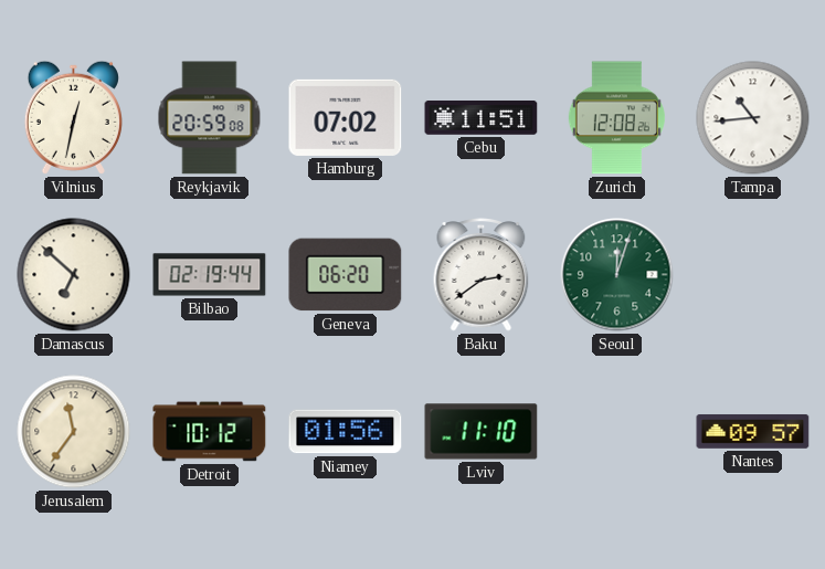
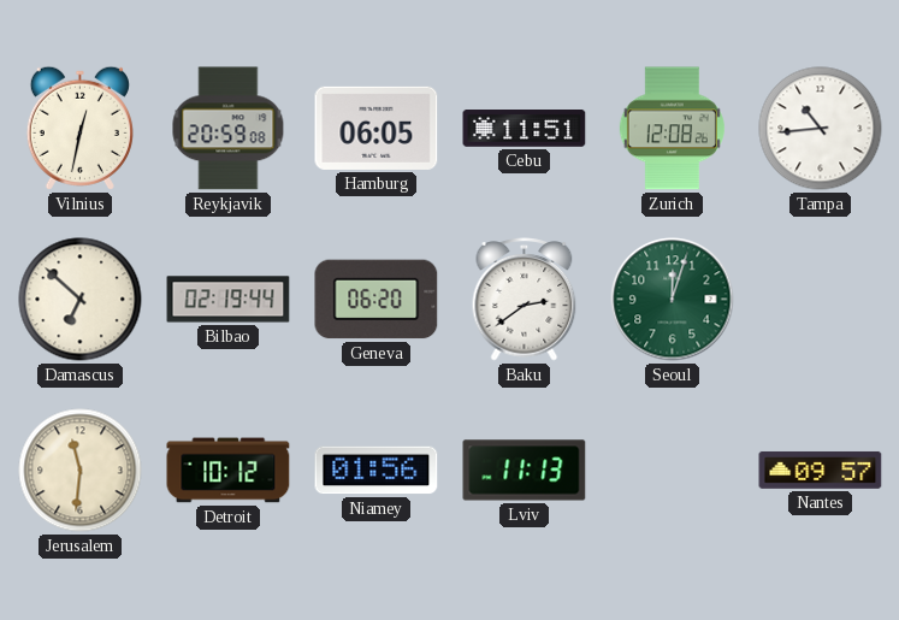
Hamburg: 07:02 -> 06:05 (377, 128)
Jerusalem: 11:36 -> 11:31 (81, 471)
Lviv: 11:10 -> 11:13 (525, 471)
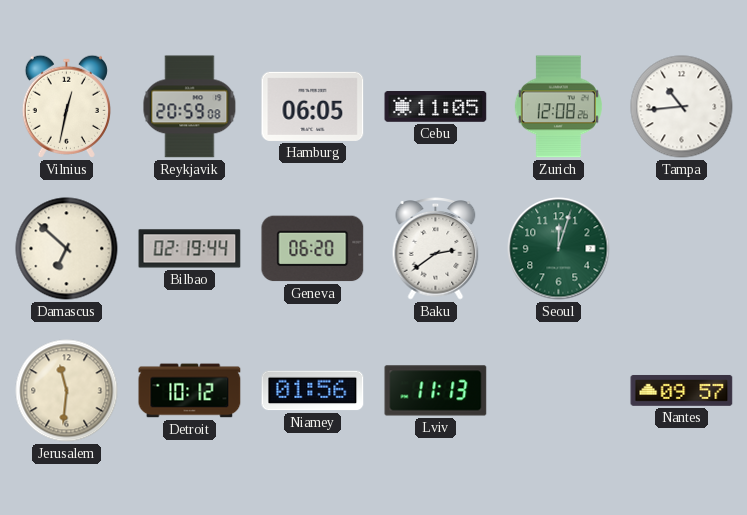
Cebu: 11:51 -> 11:05 (436, 107)
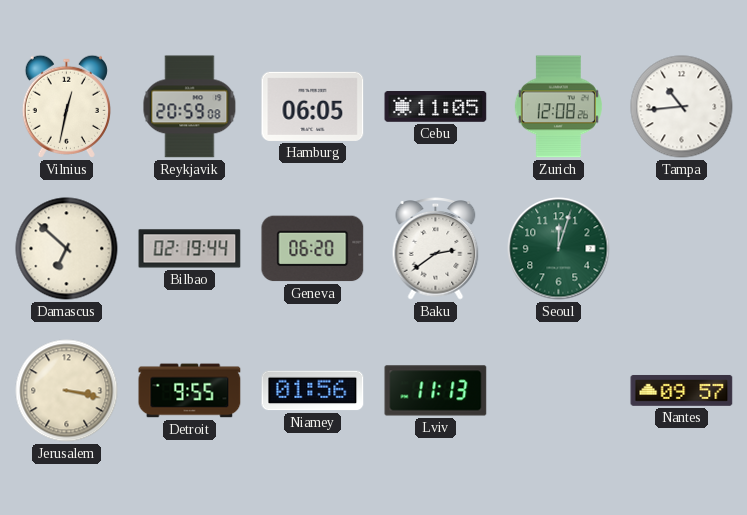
Jerusalem: 11:31 -> 3:17 (67, 391)
Detroit: 10:12 -> 9:55 (190, 391)
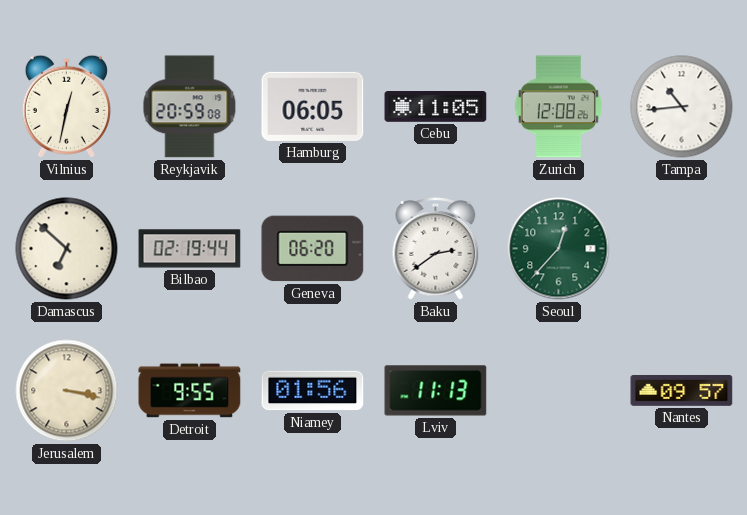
Seoul: 12:03 -> 12:37 (559, 249)
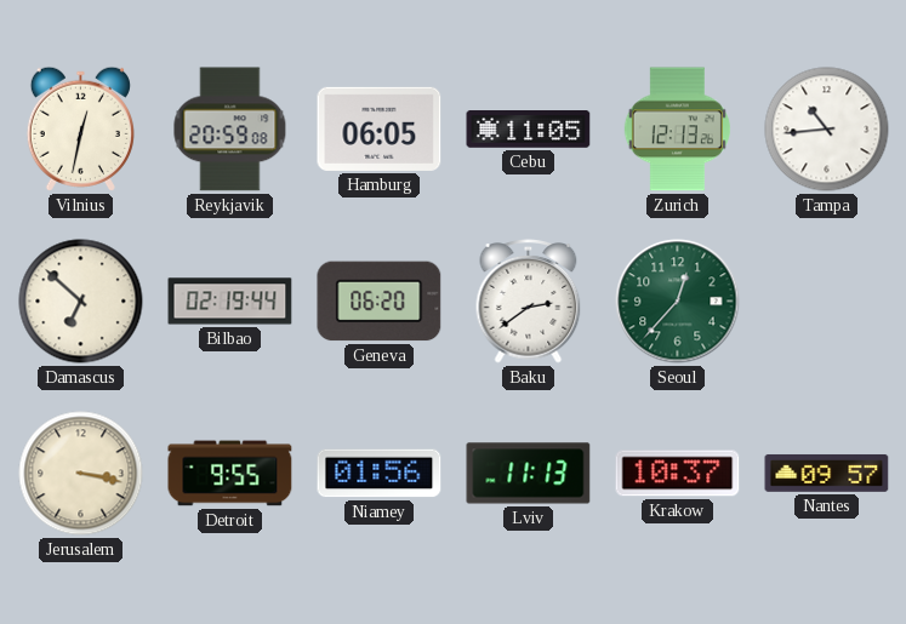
Zurich: 12:08 -> 12:13 (677, 130)
Krakow: none -> 10:37 (678, 474)
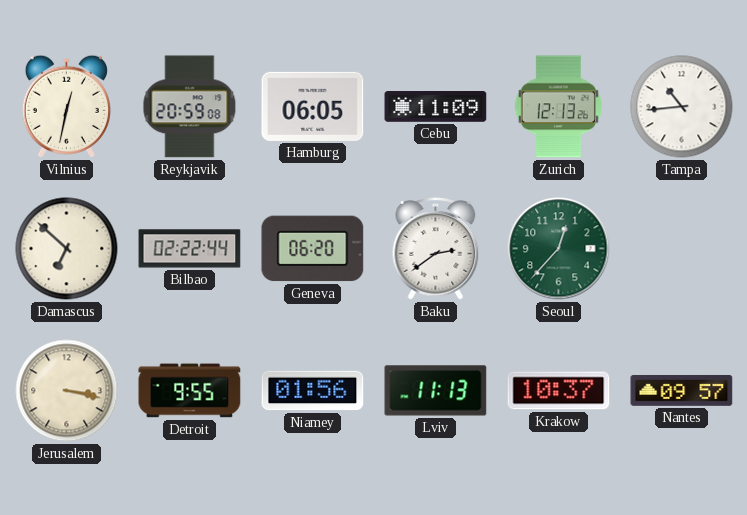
Cebu: 11:05 -> 11:09 (436, 107)
Bilbao: 02:19 -> 02:22 (190, 249)
